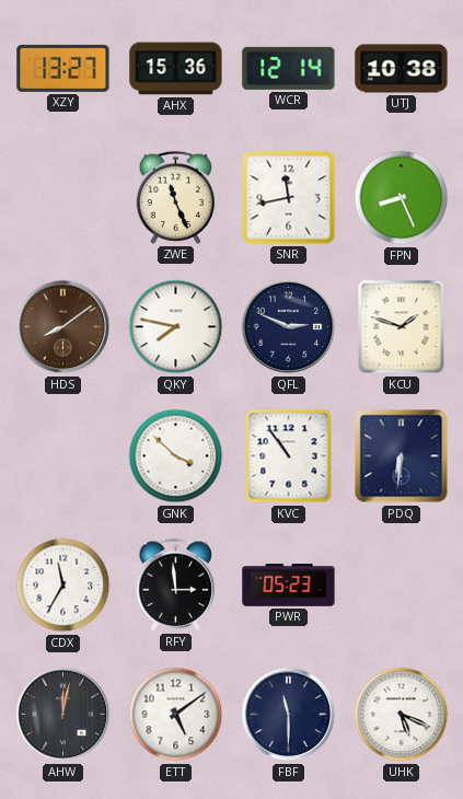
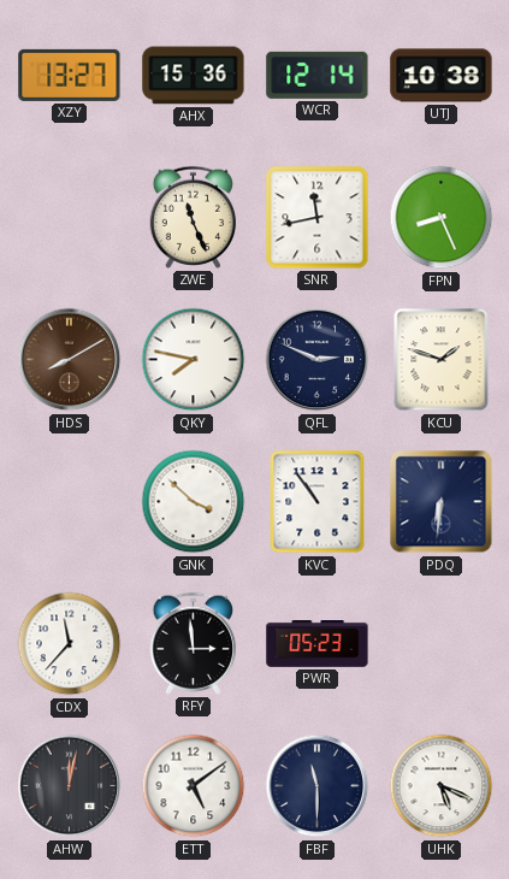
HDS: 8:09 -> 8:10 (70, 360)
CDX: 11:35 -> 11:37 (70, 644)
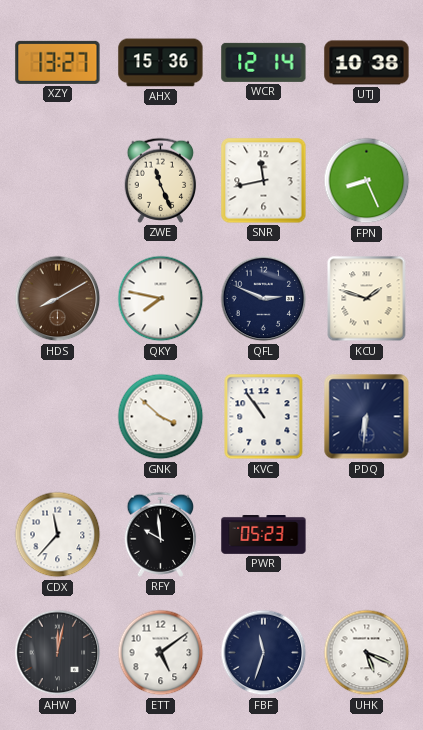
RFY: 2:59 -> 9:59 (161, 534)
FBF: 11:30 -> 11:33 (264, 653)
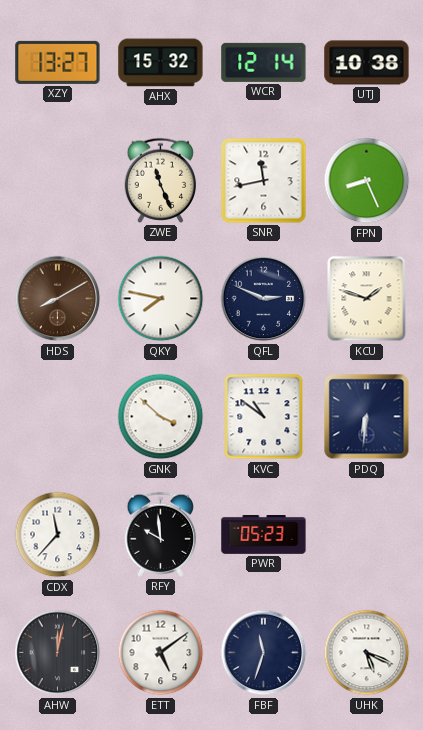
AHX: 15:36 -> 15:32 (161, 63)
KVC: 10:54 -> 10:51 (264, 417)
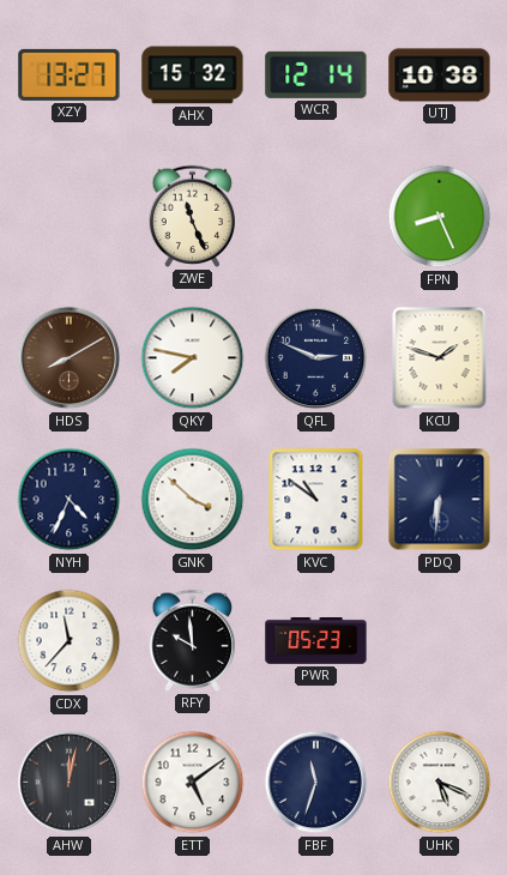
SNR: 11:43 -> none (264, 181)
NYH: none -> 4:34 (70, 500)
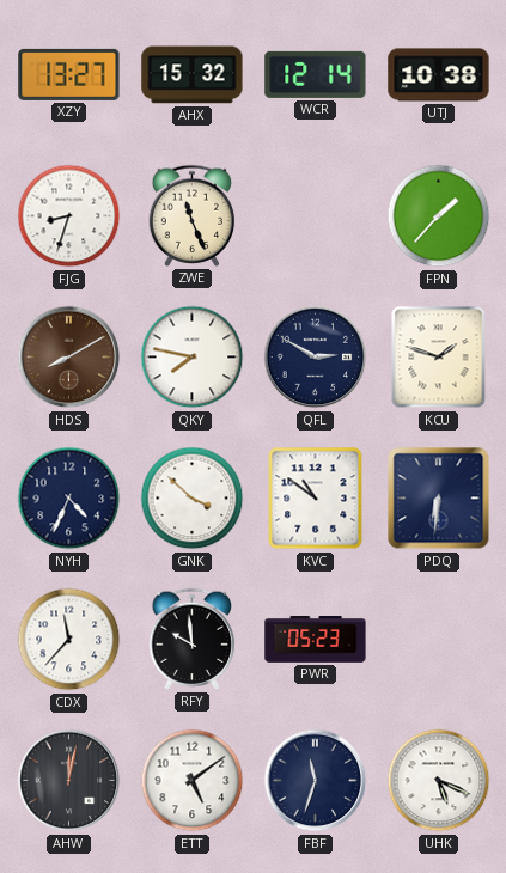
FJG: none -> 8:33 (69, 216)
FPN: 8:26 -> 1:37 (439, 216)
QFL: 2:49 -> 2:50 (316, 358)
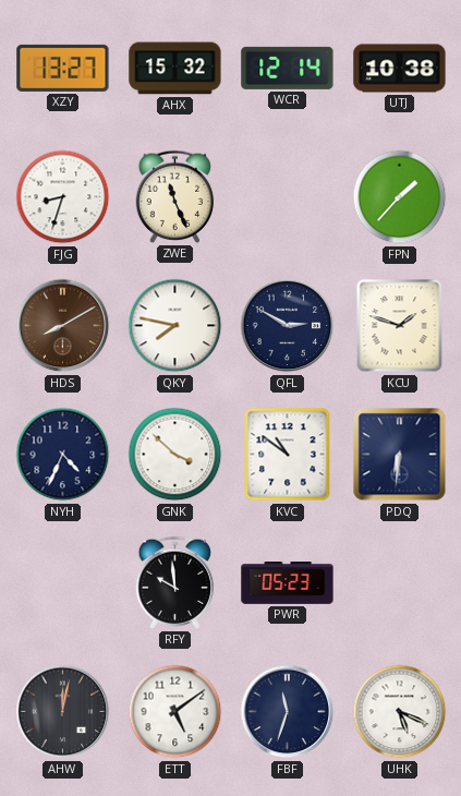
CDX: 11:37 -> none (69, 640)
